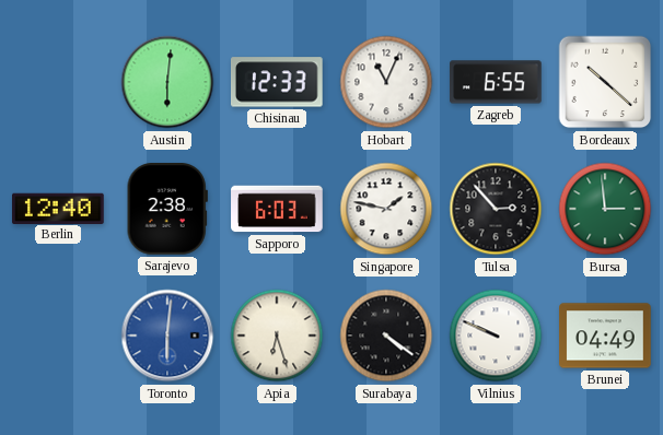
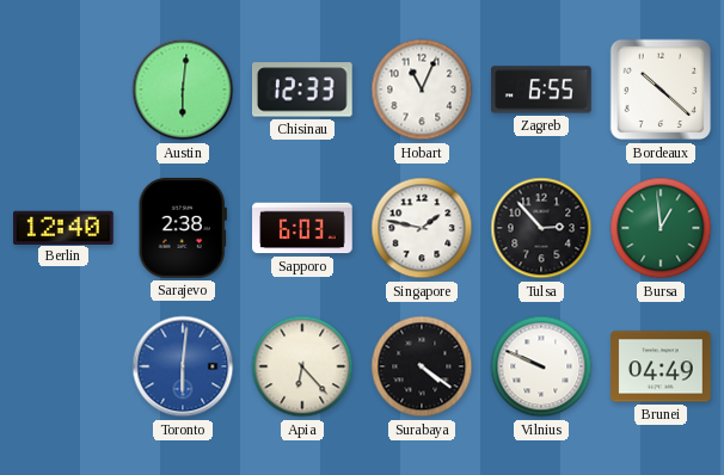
Bursa: 2:59 -> 12:59 (661, 228)
Apia: 6:27 -> 6:23 (302, 366)
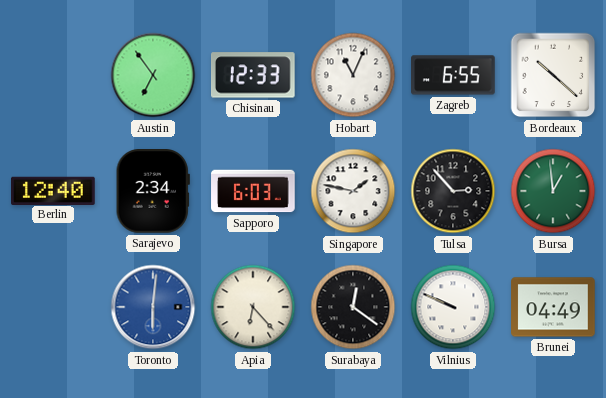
Austin: 6:01 -> 6:54 (153, 75)
Sarajevo: 2:38 -> 2:34 (153, 192)
Surabaya: 4:21 -> 12:21 (353, 307)
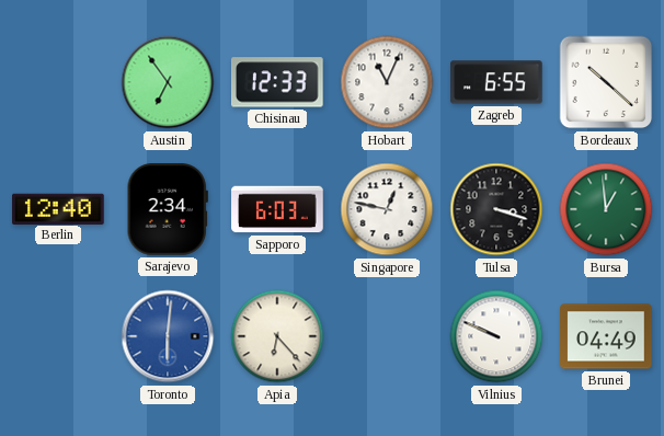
Singapore: 1:47 -> 12:47 (387, 209)
Tulsa: 2:53 -> 3:18 (496, 209)
Surabaya: 12:21 -> none (353, 307)
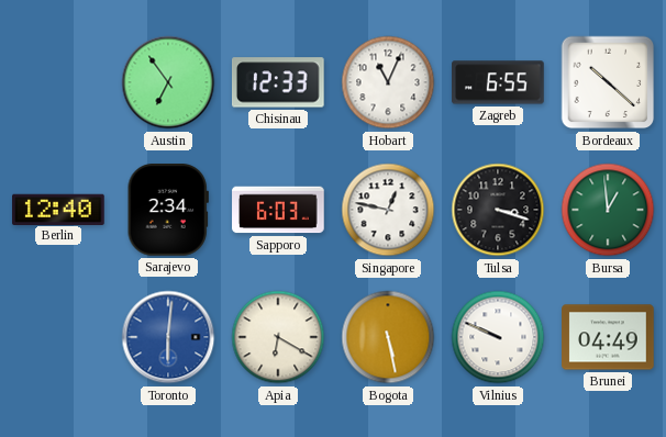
Apia: 6:23 -> 6:20 (278, 337)
Bogota: none -> 5:28 (388, 337)
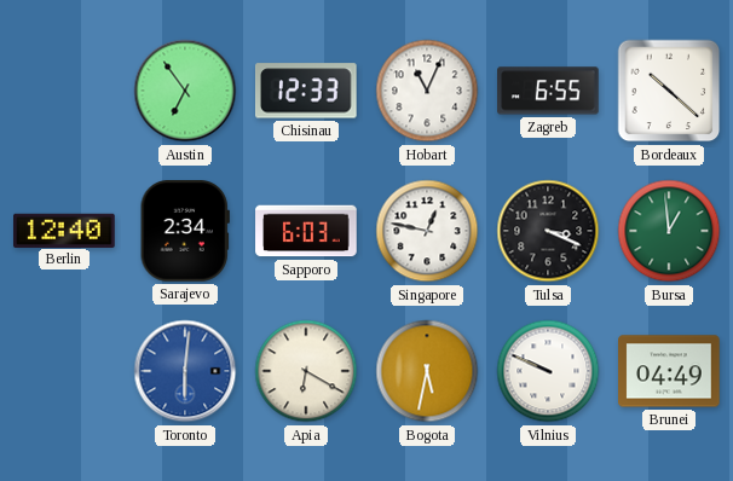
Tulsa: 3:18 -> 3:19 (548, 231)
Bogota: 5:28 -> 5:32 (427, 371)
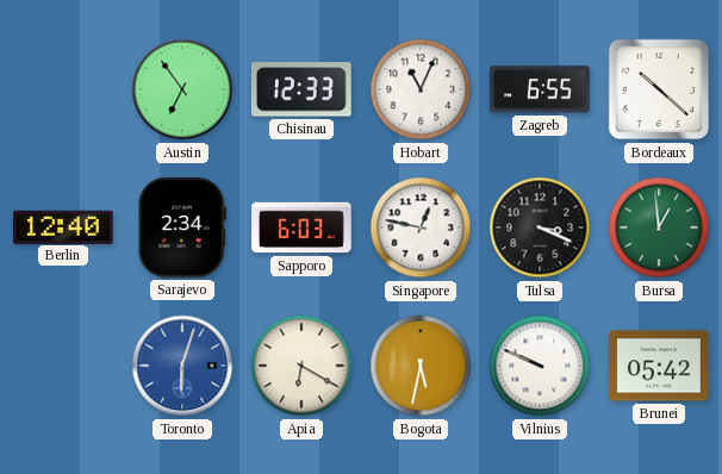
Toronto: 6:01 -> 6:03 (182, 366)
Brunei: 04:49 -> 05:42 (659, 366)
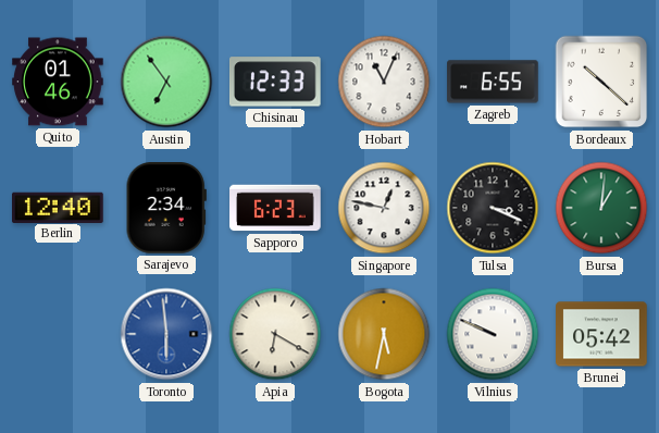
Quito: none -> 01:46 (58, 82)
Sapporo: 6:03 -> 6:23 (275, 208)
Bursa: 12:59 -> 1:01 (601, 208)
Toronto: 6:03 -> 5:59 (166, 334)
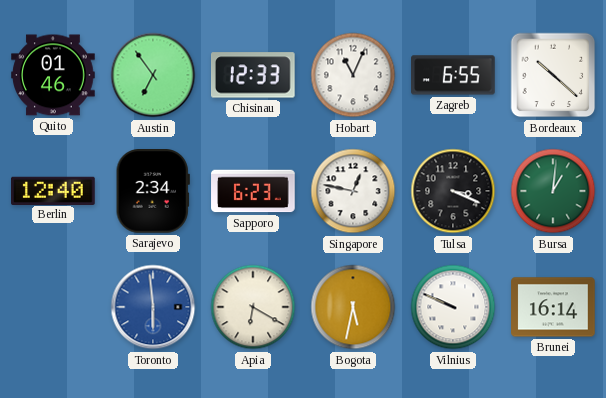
Brunei: 05:42 -> 16:14 (553, 307)
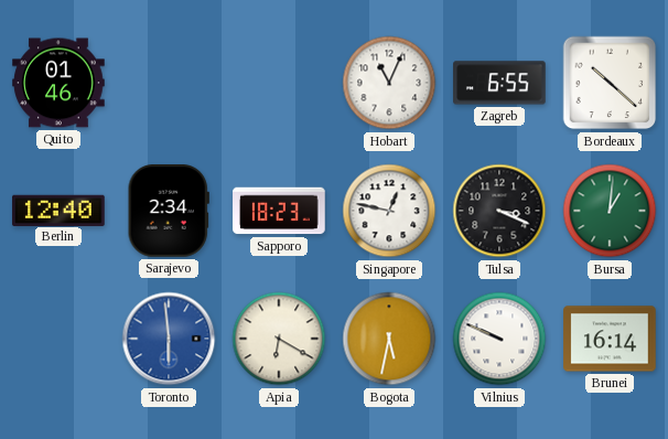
Austin: 6:54 -> none (153, 75)
Chisinau: 12:33 -> none (254, 75)
Sapporo: 6:23 -> 18:23 (279, 211)
